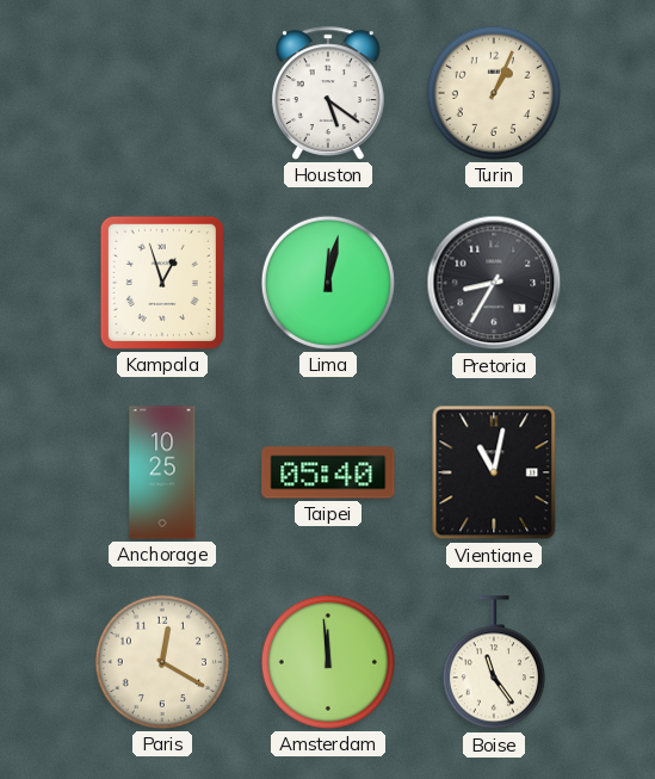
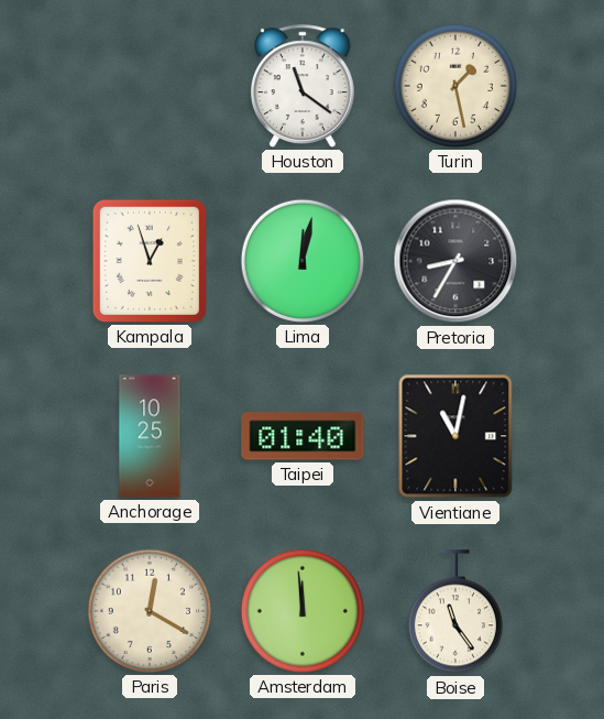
Houston: 5:21 -> 11:21 (303, 86)
Turin: 1:04 -> 1:28 (455, 86)
Taipei: 05:40 -> 01:40 (303, 436)
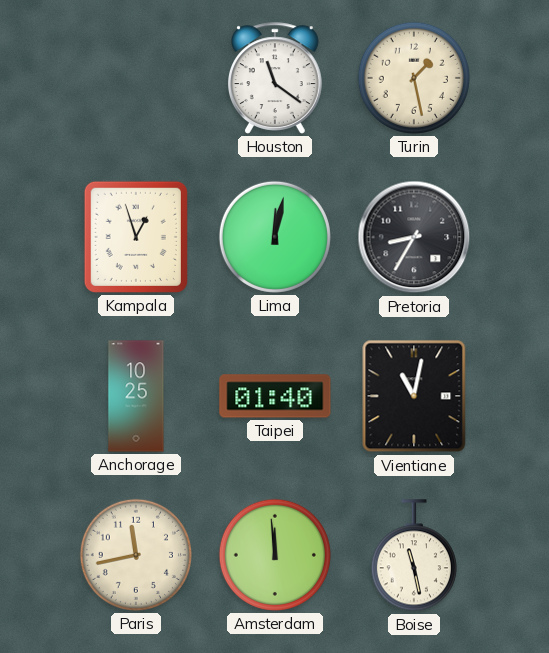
Paris: 12:20 -> 11:43 (136, 555)
Boise: 11:24 -> 11:28 (414, 556)
